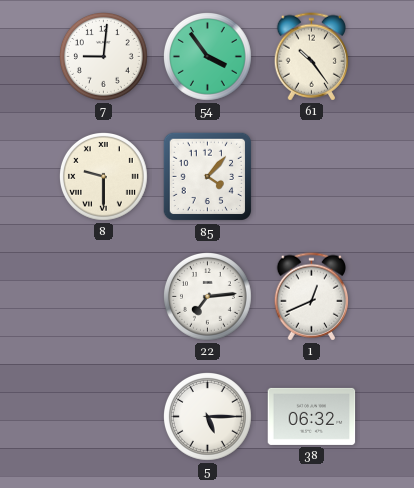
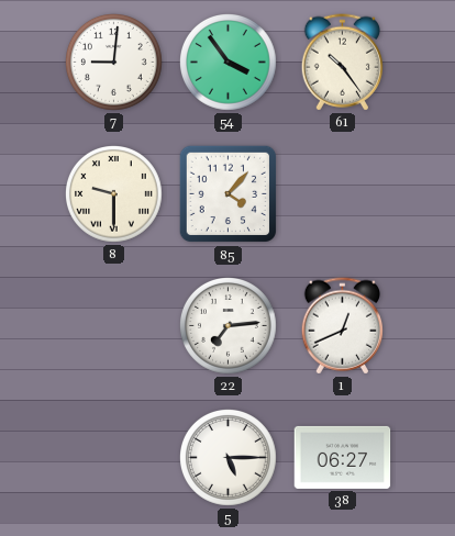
38: 06:32 -> 06:27 (343, 457)
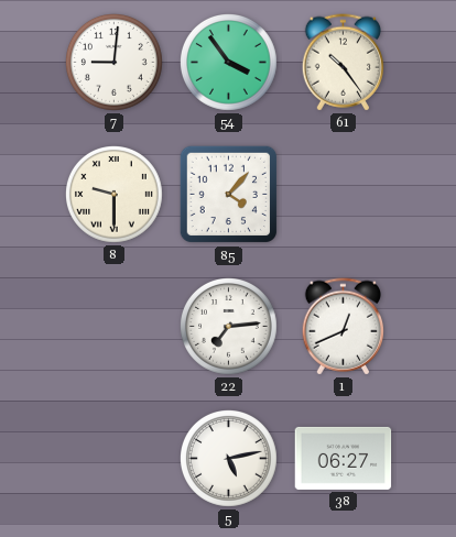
5: 5:15 -> 5:13 (229, 459)
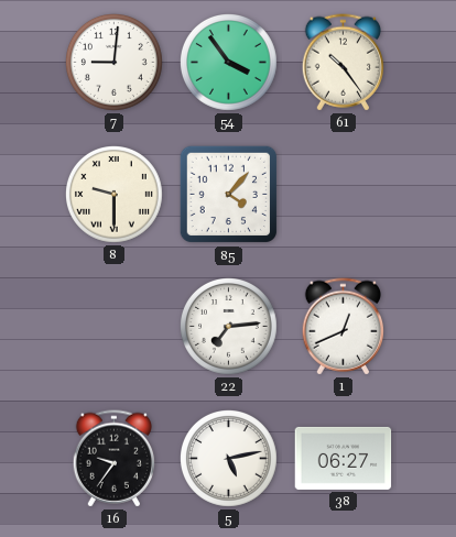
16: none -> 9:36 (113, 459)
